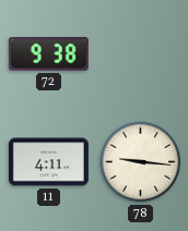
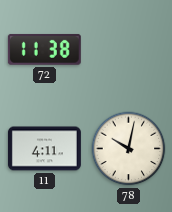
72: 9:38 -> 11:38 (44, 49)
78: 9:16 -> 10:02 (129, 149)
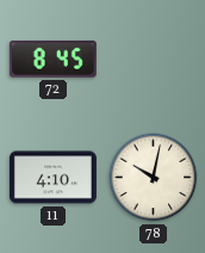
72: 11:38 -> 8:45 (52, 58)
11: 4:11 -> 4:10 (52, 178)
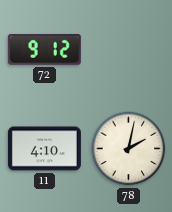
72: 8:45 -> 9:12 (44, 49)
78: 10:02 -> 2:02 (129, 149)
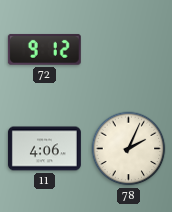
11: 4:10 -> 4:06 (44, 149)
78: 2:02 -> 2:04 (129, 149)
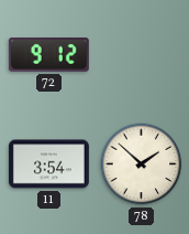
11: 4:06 -> 3:54 (48, 164)
78: 2:04 -> 1:52 (142, 164)
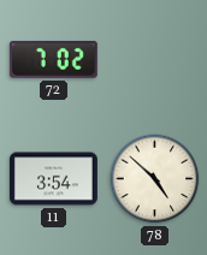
72: 9:12 -> 7:02 (53, 59)
78: 1:52 -> 4:52 (155, 179)
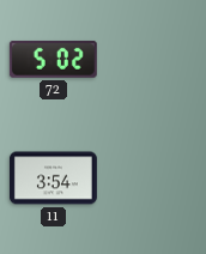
72: 7:02 -> 5:02 (53, 59)
78: 4:52 -> none (155, 179)
